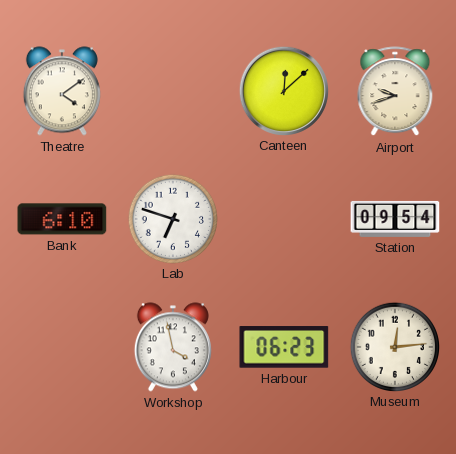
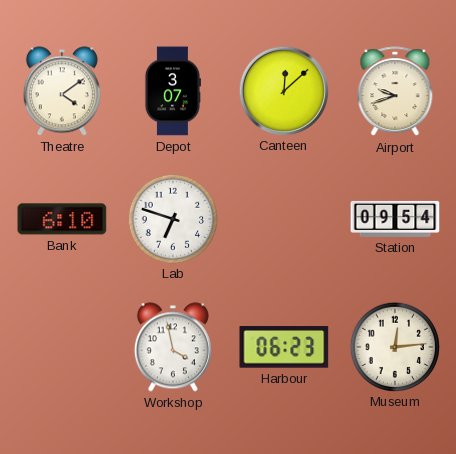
Depot: none -> 3:07 (172, 91)
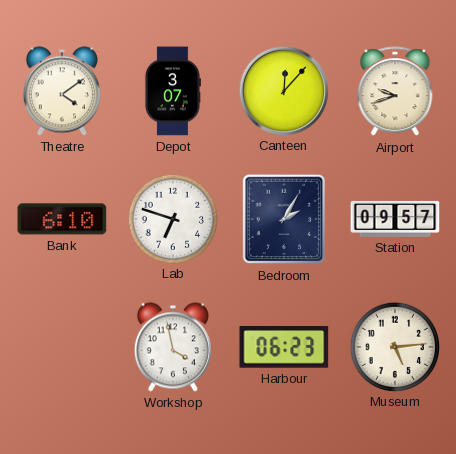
Canteen: 12:08 -> 12:07 (283, 90)
Bedroom: none -> 2:05 (284, 219)
Station: 09:54 -> 09:57 (395, 219)
Museum: 12:14 -> 5:14 (394, 346)
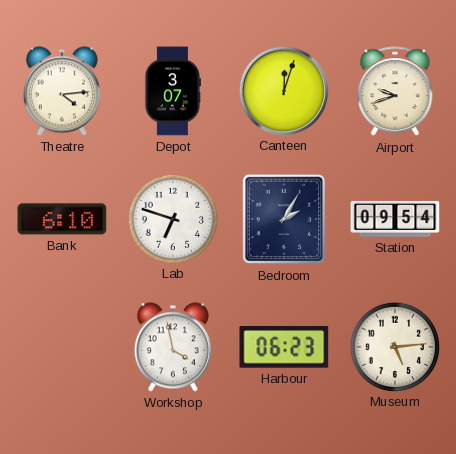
Theatre: 4:09 -> 4:14 (62, 91)
Canteen: 12:07 -> 12:03 (283, 90)
Station: 09:57 -> 09:54 (395, 219)
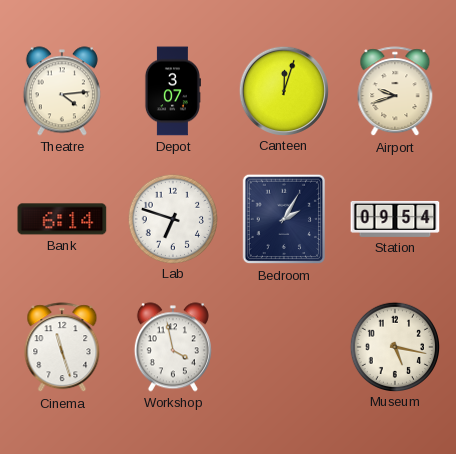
Bank: 6:10 -> 6:14 (62, 219)
Cinema: none -> 11:27 (62, 348)
Harbour: 06:23 -> none (284, 347)
Museum: 5:14 -> 5:17 (394, 346)
